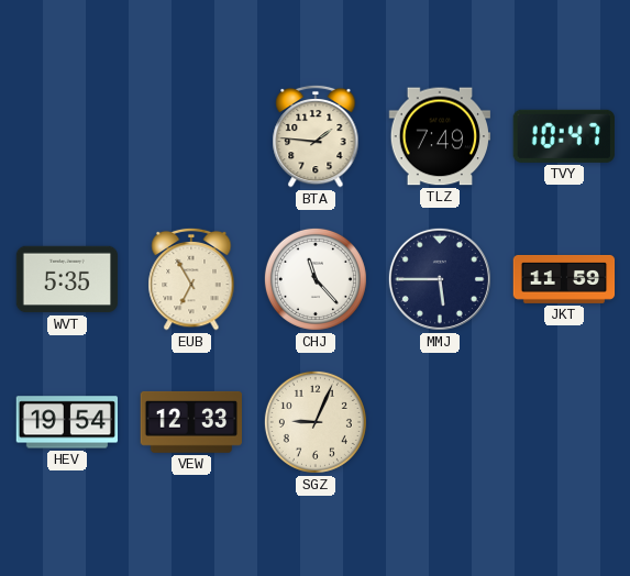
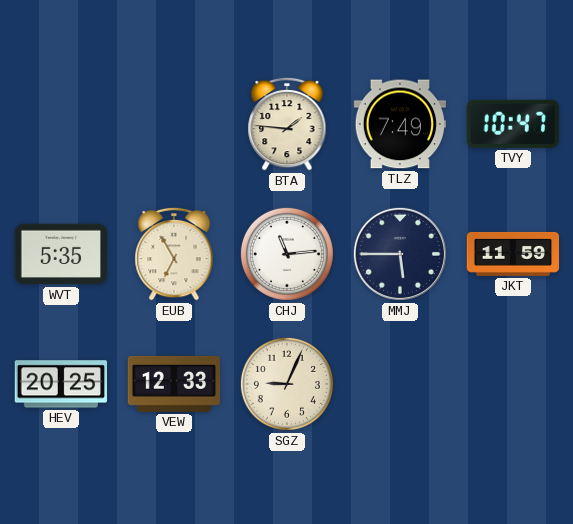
CHJ: 11:23 -> 11:14 (287, 254)
HEV: 19:54 -> 20:25 (60, 384)
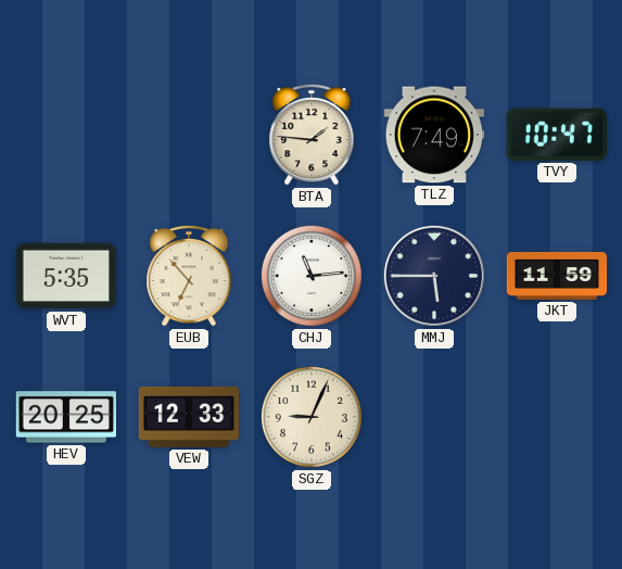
EUB: 6:55 -> 6:53 (189, 276)
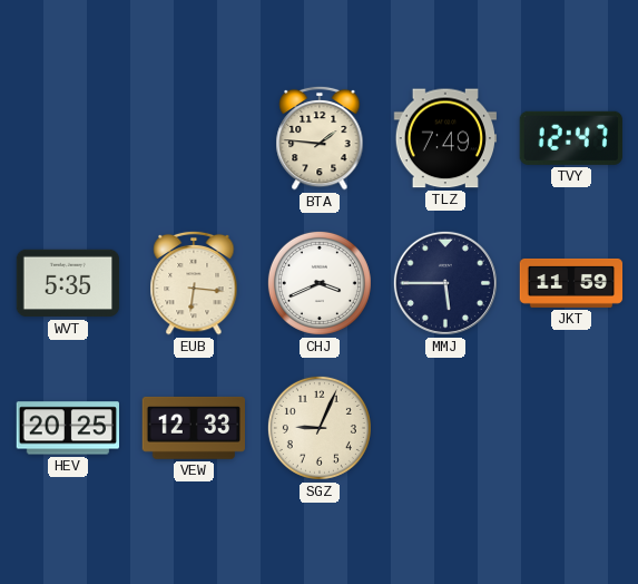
TVY: 10:47 -> 12:47 (571, 138)
EUB: 6:53 -> 6:16 (194, 283)
CHJ: 11:14 -> 3:41 (320, 283)
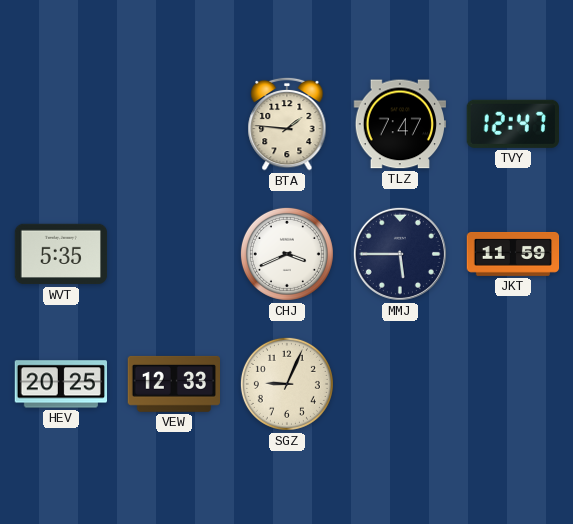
TLZ: 7:49 -> 7:47 (399, 124)
EUB: 6:16 -> none (194, 283)
